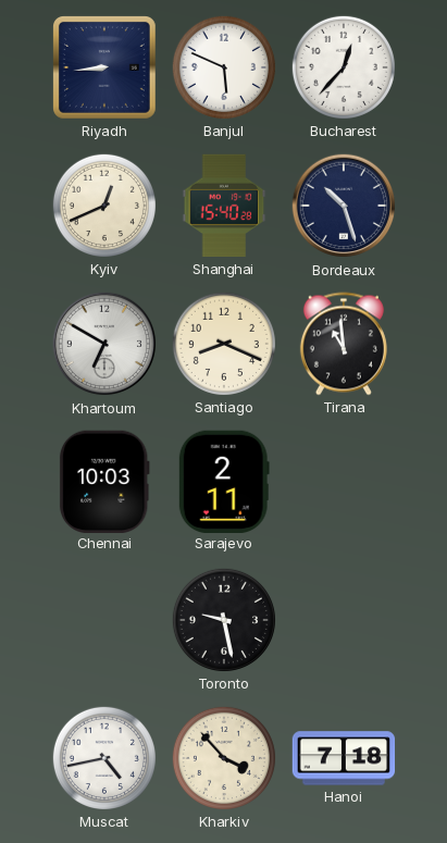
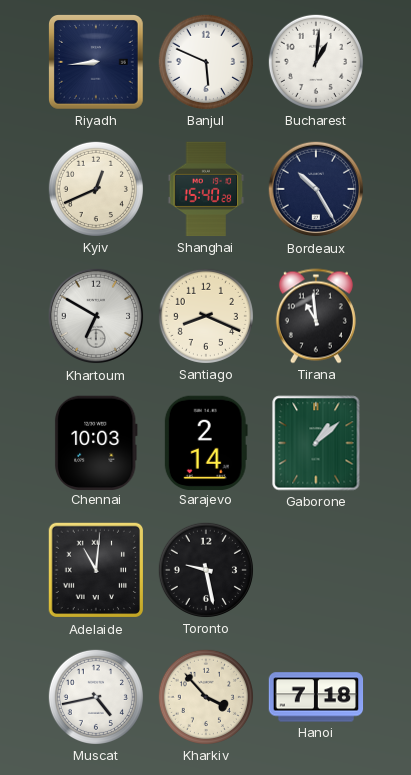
Bucharest: 12:37 -> 1:01 (316, 62)
Bordeaux: 10:27 -> 10:25 (316, 189)
Sarajevo: 2:11 -> 2:14 (206, 442)
Gaborone: none -> 1:08 (316, 443)
Adelaide: none -> 11:01 (96, 570)
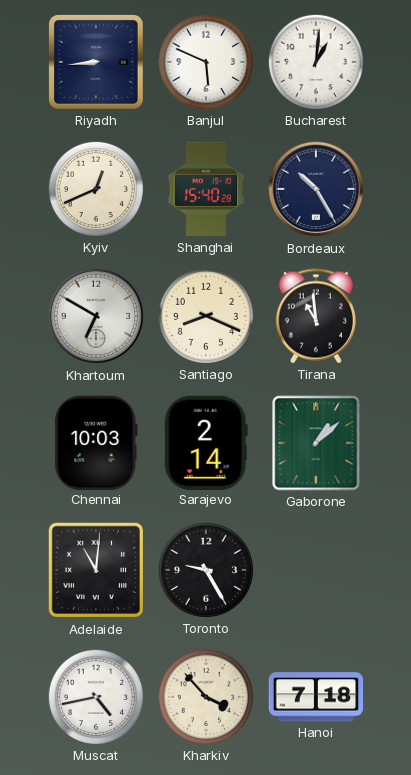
Toronto: 9:28 -> 9:25 (206, 570)
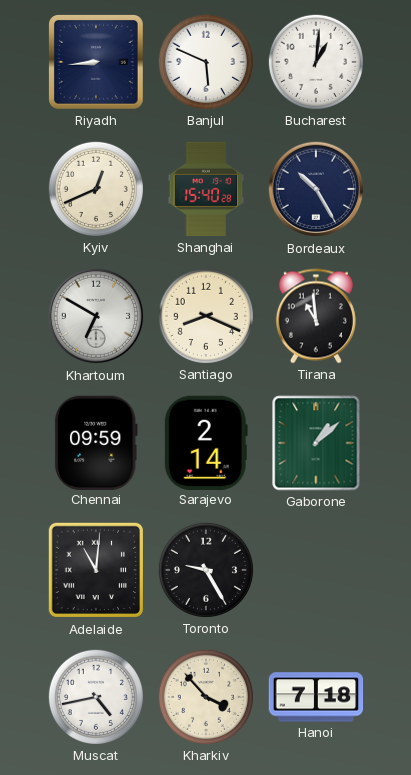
Chennai: 10:03 -> 09:59 (96, 442)
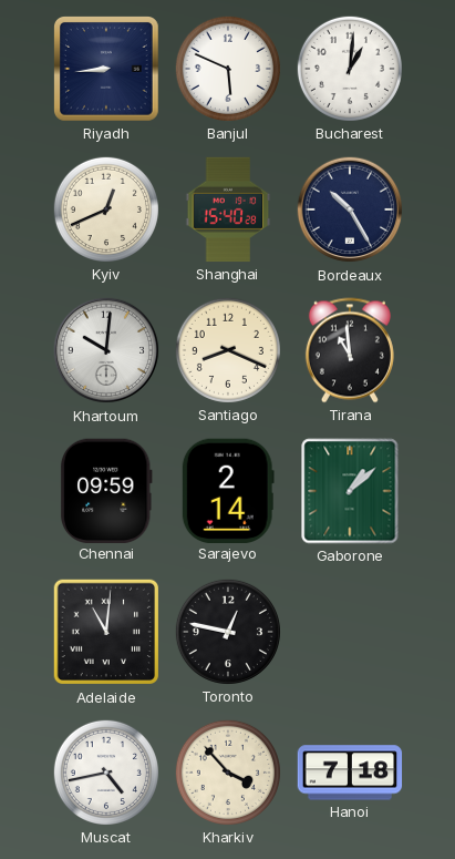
Khartoum: 6:50 -> 10:01 (106, 350)
Toronto: 9:25 -> 12:47 (228, 632)
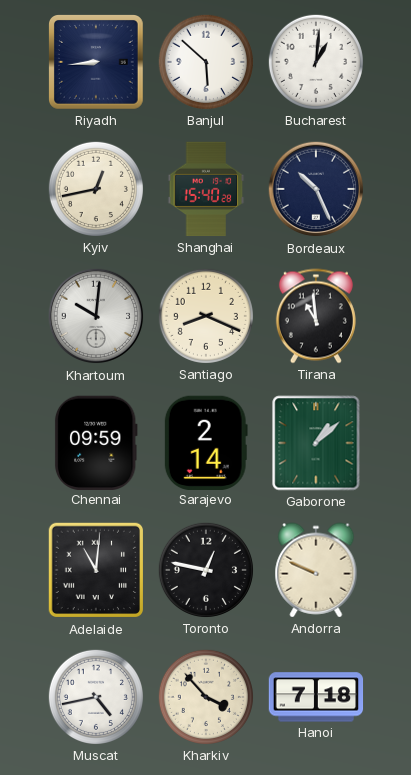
Banjul: 5:49 -> 5:52 (206, 62)
Kyiv: 12:41 -> 12:43 (96, 189)
Bordeaux: 10:25 -> 10:26 (316, 189)
Andorra: none -> 9:49 (316, 570)
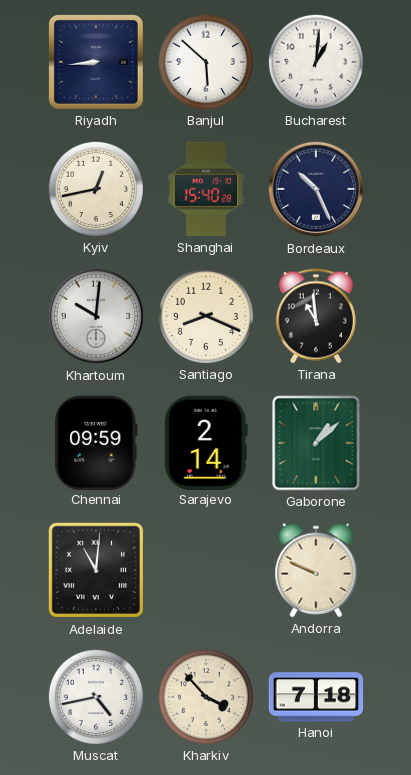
Toronto: 12:47 -> none (206, 570)
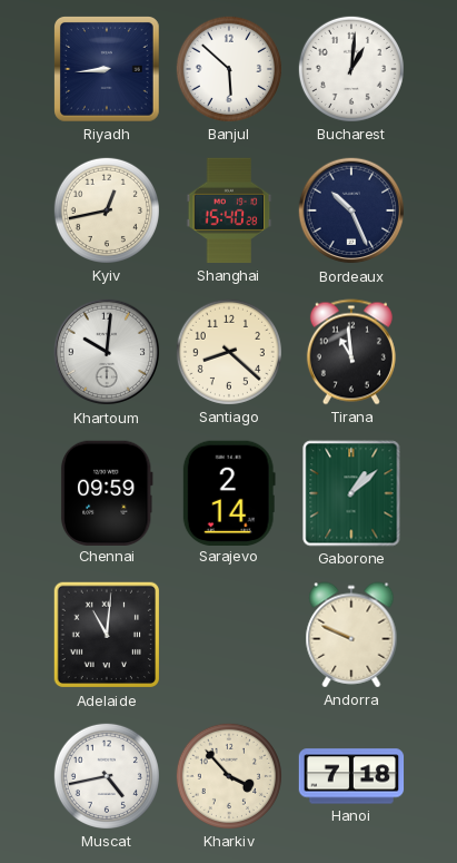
Santiago: 8:19 -> 8:22 (229, 352)
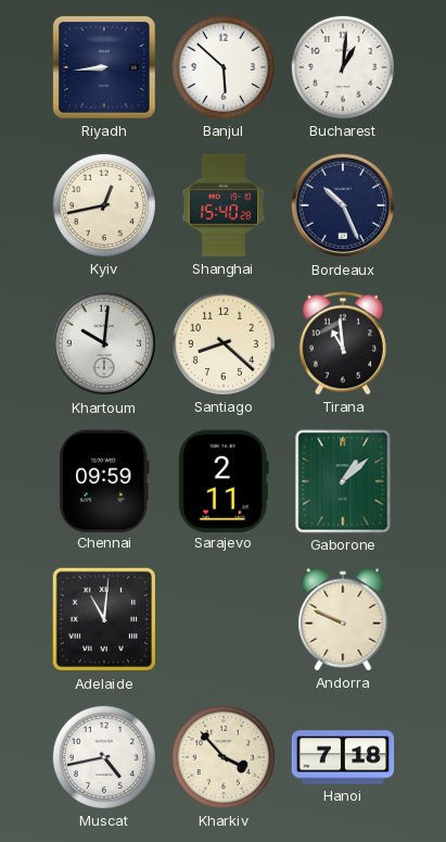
Sarajevo: 2:14 -> 2:11 (224, 480)
